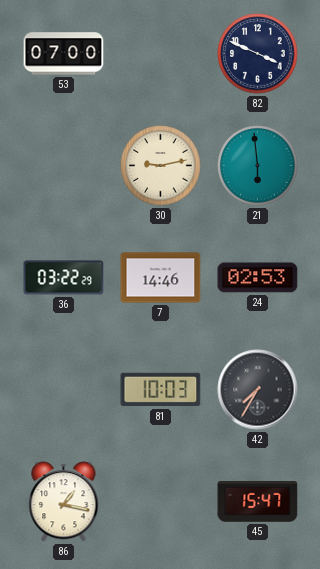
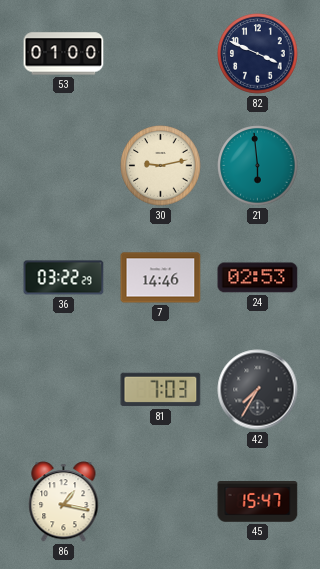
53: 07:00 -> 01:00 (64, 54)
81: 10:03 -> 7:03 (161, 390)
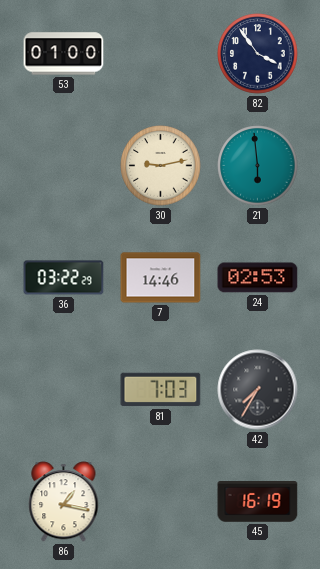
82: 3:49 -> 3:54 (258, 54)
45: 15:47 -> 16:19 (258, 502)
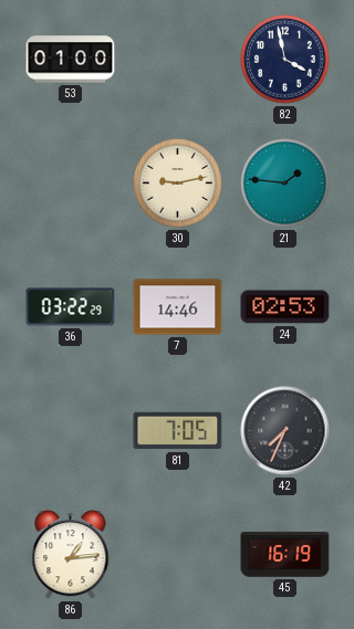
82: 3:54 -> 3:58 (285, 60)
21: 5:59 -> 1:46 (285, 184)
81: 7:03 -> 7:05 (178, 431)
42: 7:35 -> 7:34 (285, 431)
86: 1:17 -> 1:14 (71, 555)
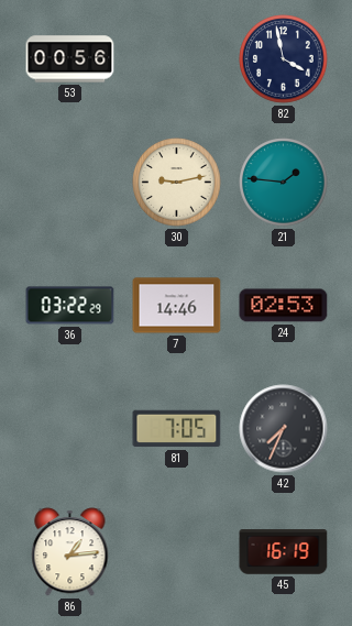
53: 01:00 -> 00:56 (70, 59)
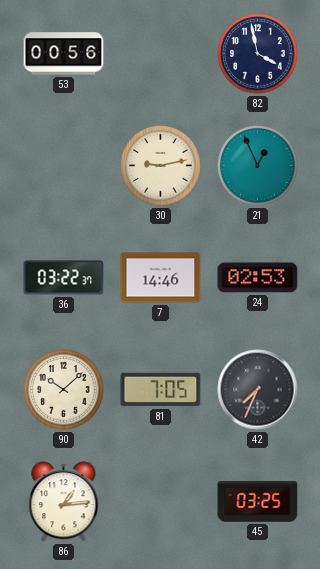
21: 1:46 -> 12:56 (258, 166)
36: 03:22:29 -> 03:22:37 (64, 278)
90: none -> 10:08 (64, 390)
45: 16:19 -> 03:25 (258, 502)
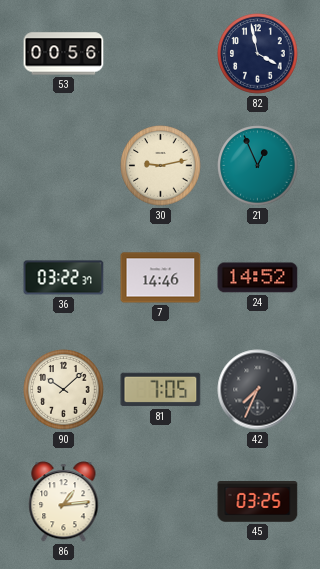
24: 02:53 -> 14:52 (258, 278)
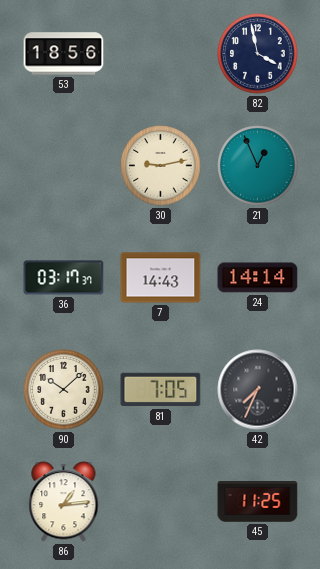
53: 00:56 -> 18:56 (64, 54)
36: 03:22 -> 03:17 (64, 278)
7: 14:46 -> 14:43 (161, 278)
24: 14:52 -> 14:14 (258, 278)
45: 03:25 -> 11:25 (258, 502)
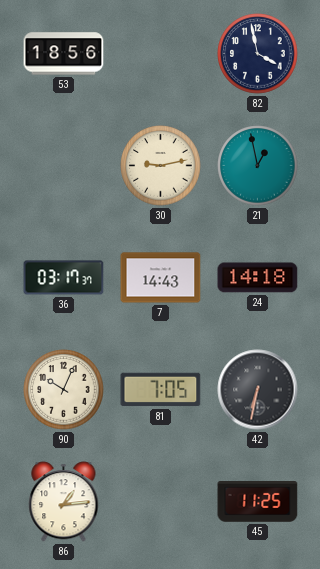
21: 12:56 -> 12:58 (258, 166)
24: 14:14 -> 14:18 (258, 278)
90: 10:08 -> 10:04 (64, 390)
42: 7:34 -> 6:32 (258, 390)
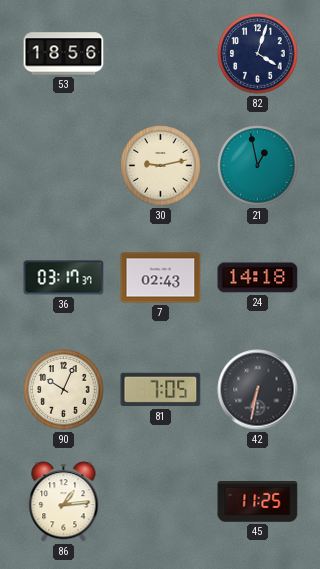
82: 3:58 -> 4:03 (258, 54)
7: 14:43 -> 02:43 (161, 278)
